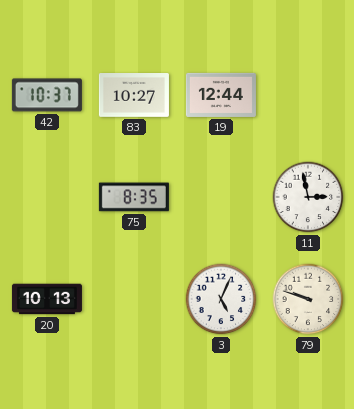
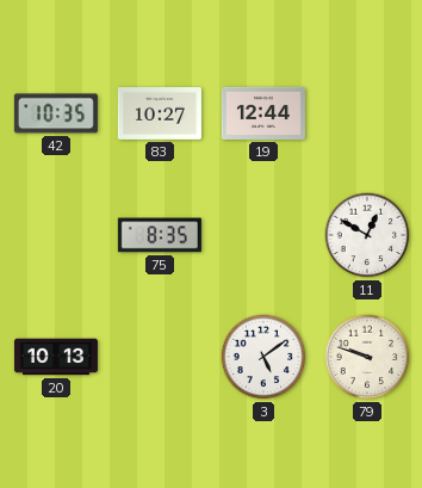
42: 10:37 -> 10:35 (56, 113)
11: 2:58 -> 12:50 (367, 235)
3: 5:04 -> 5:09 (263, 357)
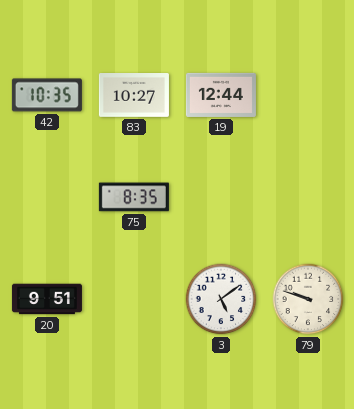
11: 12:50 -> none (367, 235)
20: 10:13 -> 9:51 (47, 299)
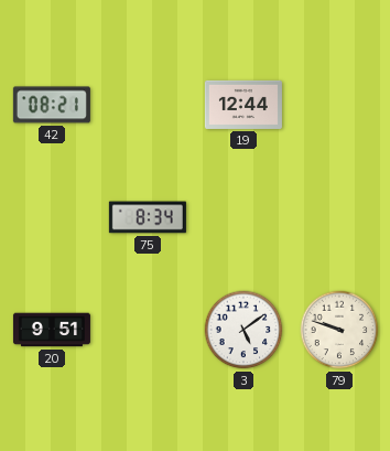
42: 10:35 -> 08:21 (52, 105)
83: 10:27 -> none (134, 96)
75: 8:35 -> 8:34 (148, 217)
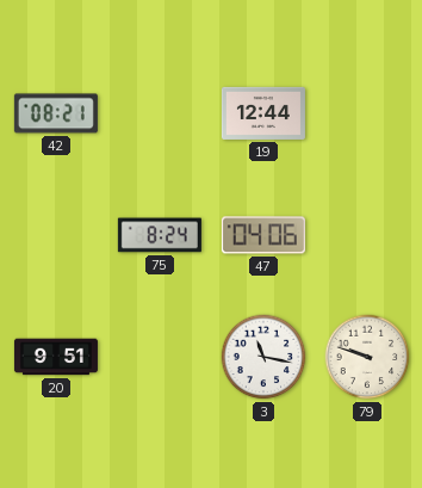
75: 8:34 -> 8:24 (160, 235)
47: none -> 04:06 (263, 235)
3: 5:09 -> 11:17 (263, 357)
